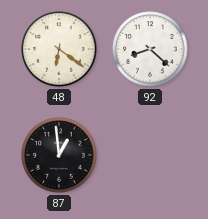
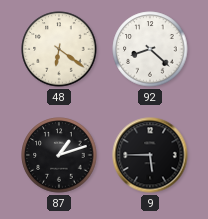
87: 12:59 -> 1:12 (59, 155)
9: none -> 5:45 (150, 155)
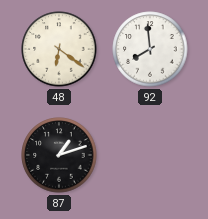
92: 8:22 -> 7:59 (150, 49)
9: 5:45 -> none (150, 155)
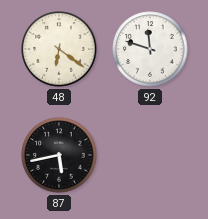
92: 7:59 -> 11:48 (150, 49)
87: 1:12 -> 5:43 (59, 155)
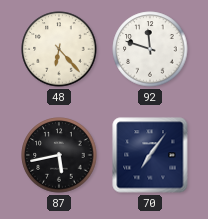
48: 6:21 -> 6:23 (59, 49)
70: none -> 7:06 (150, 155)
